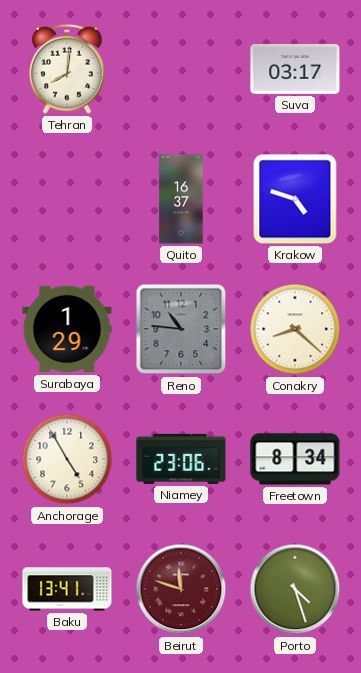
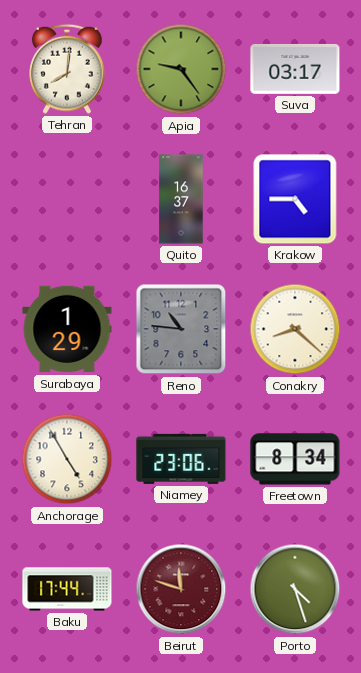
Apia: none -> 9:24 (181, 69)
Krakow: 4:48 -> 4:45 (295, 199)
Baku: 13:41 -> 17:44 (67, 589)
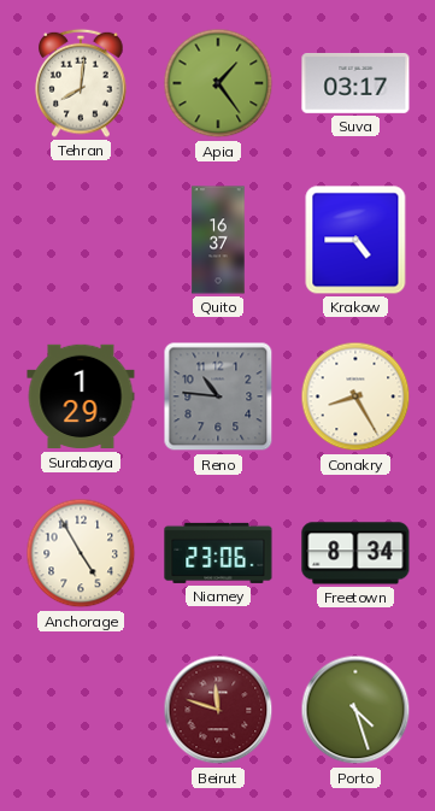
Apia: 9:24 -> 1:24 (218, 83)
Conakry: 8:22 -> 8:25 (355, 396)
Baku: 17:44 -> none (67, 589)
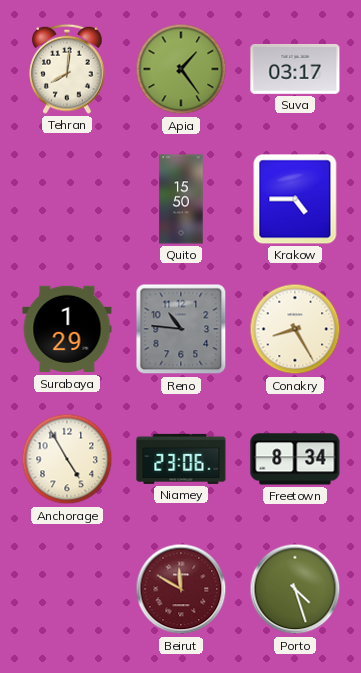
Quito: 16:37 -> 15:50 (181, 199)
Beirut: 11:48 -> 11:50 (181, 589)
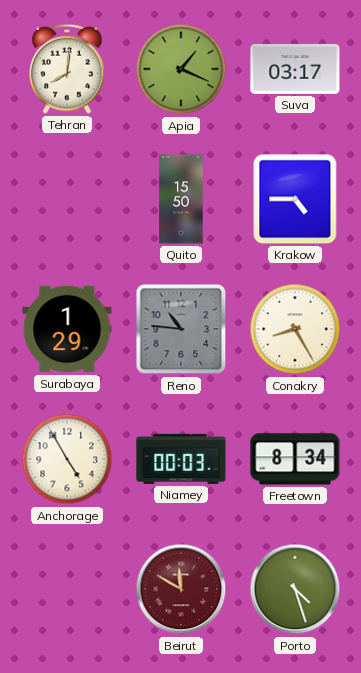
Apia: 1:24 -> 1:19 (181, 69)
Niamey: 23:06 -> 00:03 (181, 459)
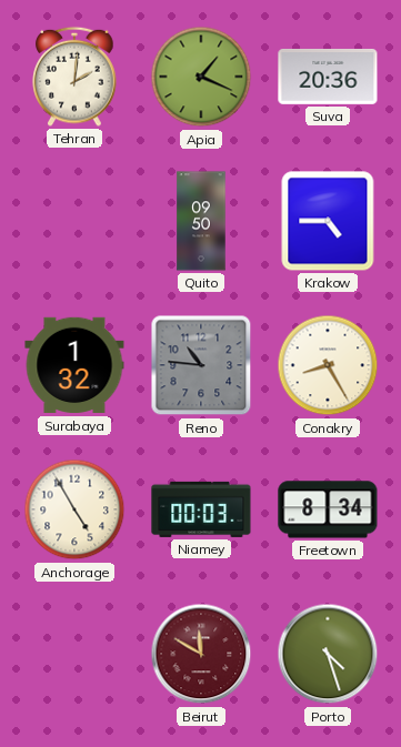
Tehran: 8:01 -> 2:01 (74, 77)
Suva: 03:17 -> 20:36 (328, 77)
Quito: 15:50 -> 09:50 (201, 221)
Surabaya: 1:29 -> 1:32 (74, 365)
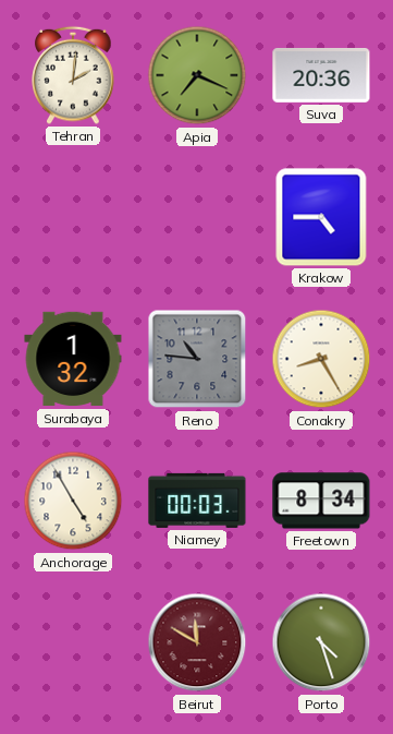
Apia: 1:19 -> 7:19 (197, 75)
Quito: 09:50 -> none (201, 221)
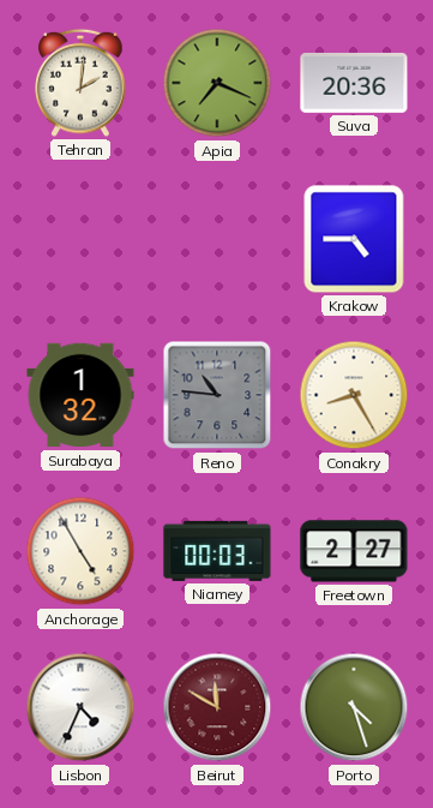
Freetown: 8:34 -> 2:27 (354, 551)
Lisbon: none -> 4:34 (80, 707)
